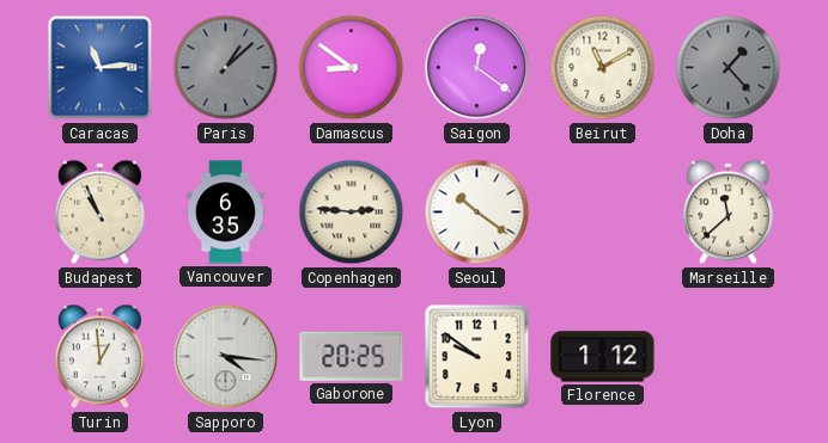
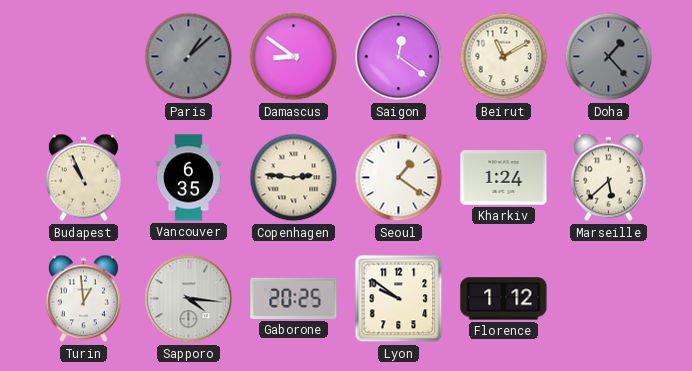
Caracas: 11:14 -> none (101, 68)
Seoul: 10:21 -> 1:21 (399, 178)
Kharkiv: none -> 1:24 (504, 178)
Marseille: 11:38 -> 5:38 (608, 178)
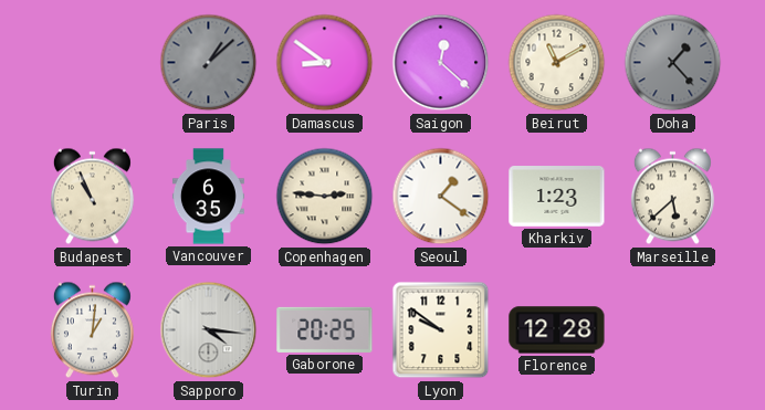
Saigon: 12:21 -> 12:22 (441, 63)
Kharkiv: 1:24 -> 1:23 (557, 197)
Turin: 12:59 -> 1:01 (92, 330)
Florence: 1:12 -> 12:28 (557, 330)
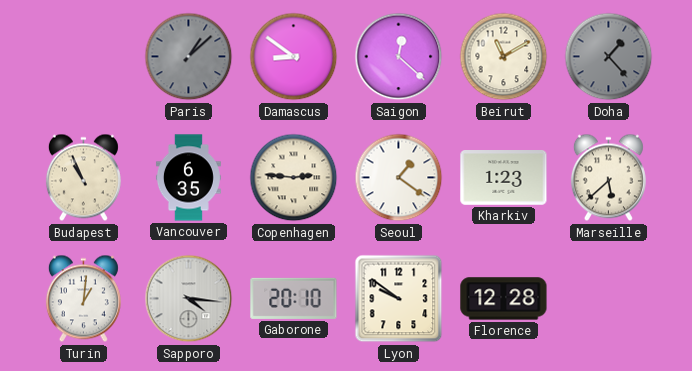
Gaborone: 20:25 -> 20:10 (294, 298)
